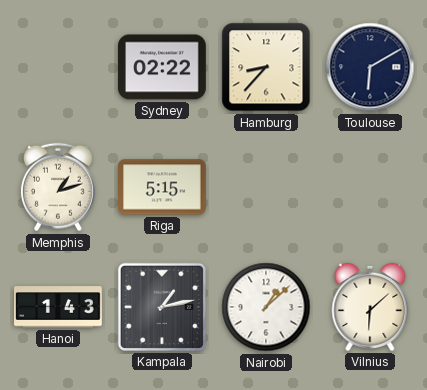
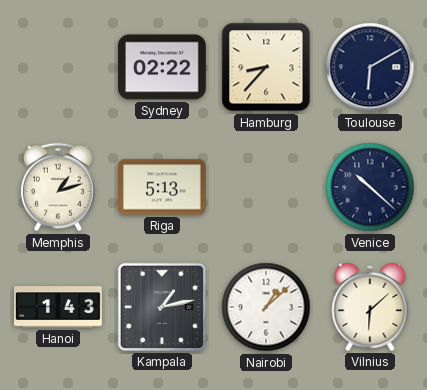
Riga: 5:15 -> 5:13 (163, 187)
Venice: none -> 10:22 (370, 187)
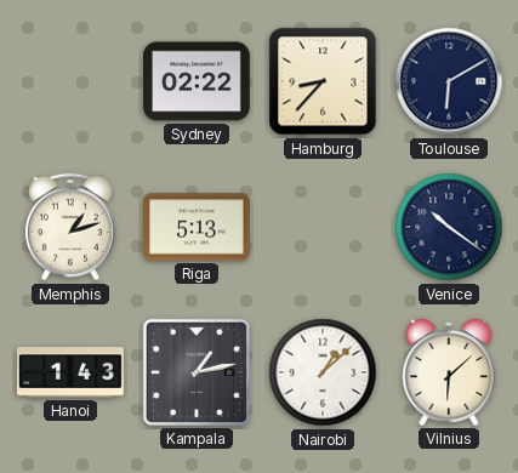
Venice: 10:22 -> 10:21 (449, 227)
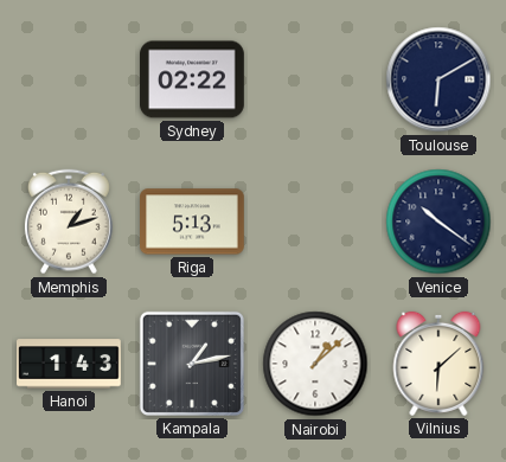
Hamburg: 8:37 -> none (323, 81)
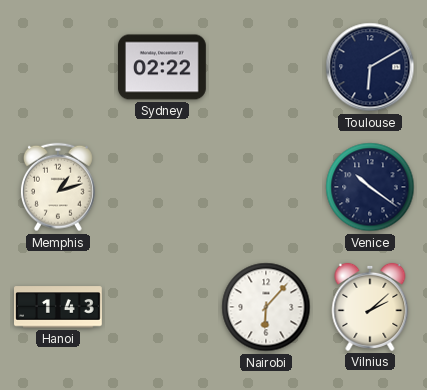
Riga: 5:13 -> none (193, 222)
Kampala: 1:13 -> none (192, 364)
Nairobi: 1:08 -> 6:07 (266, 307)
Vilnius: 6:08 -> 2:08 (370, 307)
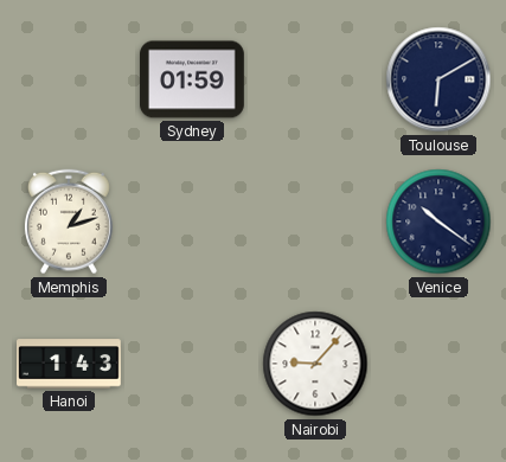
Sydney: 02:22 -> 01:59 (193, 79)
Nairobi: 6:07 -> 9:07 (315, 364)
Vilnius: 2:08 -> none (370, 307)
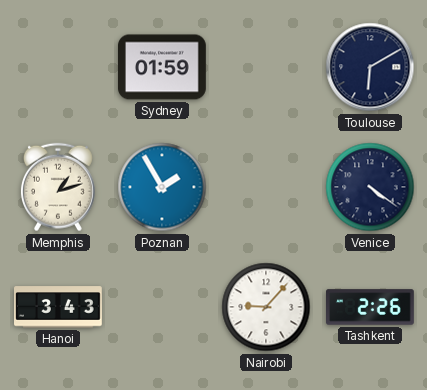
Poznan: none -> 1:55 (162, 187)
Venice: 10:21 -> 4:21 (370, 187)
Hanoi: 1:43 -> 3:43 (59, 307)
Tashkent: none -> 2:26 (371, 307)
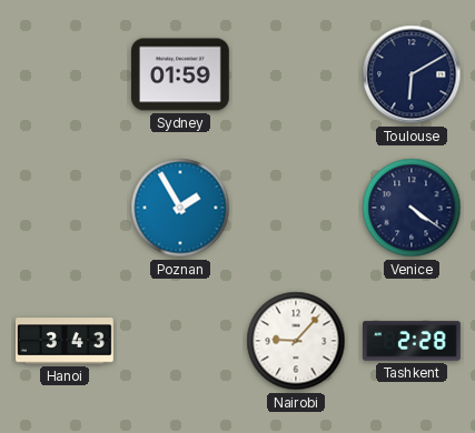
Memphis: 1:12 -> none (58, 187)
Tashkent: 2:26 -> 2:28 (413, 341)
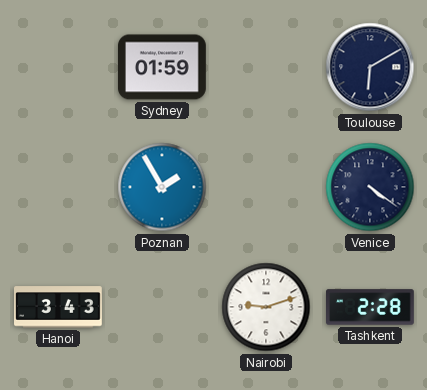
Nairobi: 9:07 -> 9:12 (266, 307)
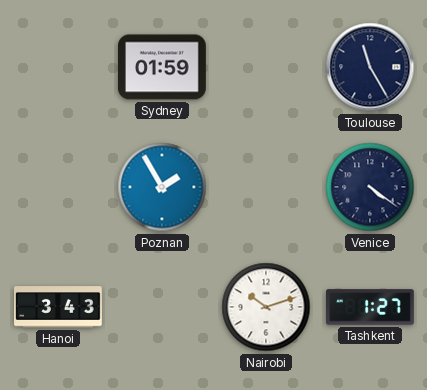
Toulouse: 6:10 -> 11:25 (370, 67)
Nairobi: 9:12 -> 10:12 (266, 307)
Tashkent: 2:28 -> 1:27 (371, 307)
